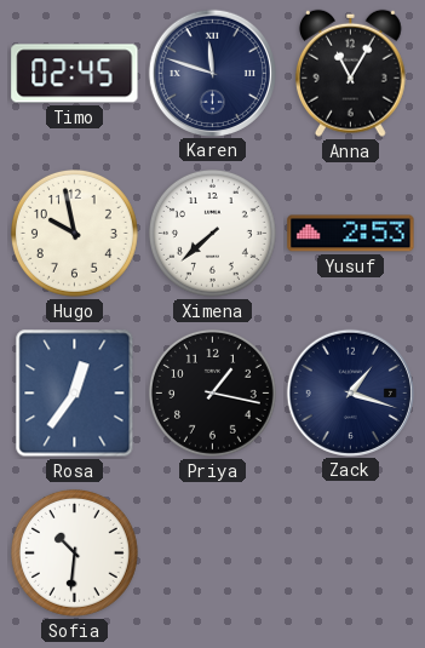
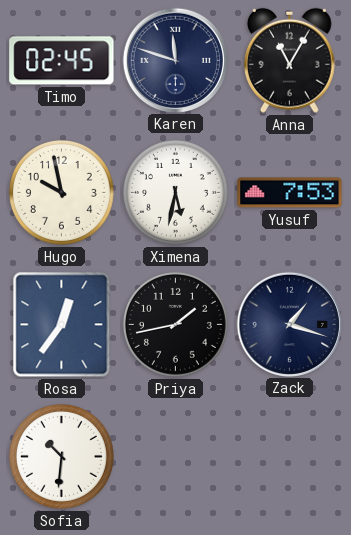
Ximena: 7:38 -> 5:32 (175, 192)
Yusuf: 2:53 -> 7:53 (290, 193)
Priya: 1:17 -> 1:43 (175, 324)
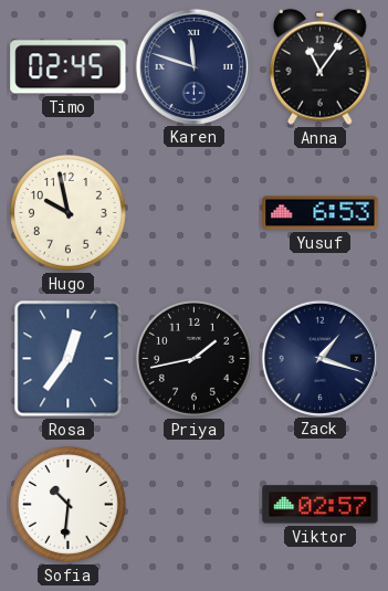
Anna: 11:05 -> 11:06 (319, 66)
Ximena: 5:32 -> none (175, 192)
Yusuf: 7:53 -> 6:53 (321, 213)
Viktor: none -> 02:57 (321, 505)
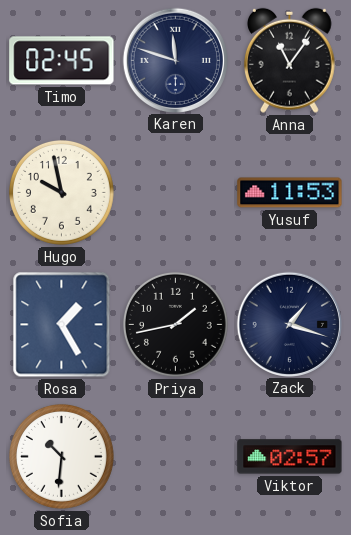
Yusuf: 6:53 -> 11:53 (290, 193)
Rosa: 12:36 -> 1:25 (62, 325)
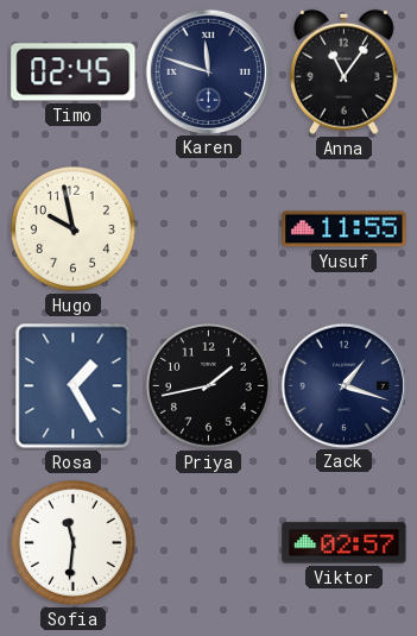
Yusuf: 11:53 -> 11:55 (345, 229)
Sofia: 10:31 -> 11:31 (72, 542)
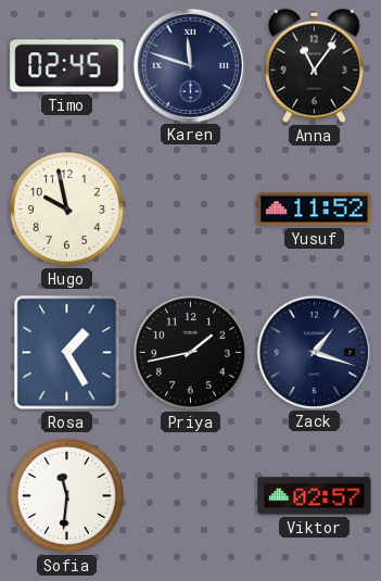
Yusuf: 11:55 -> 11:52 (315, 210)
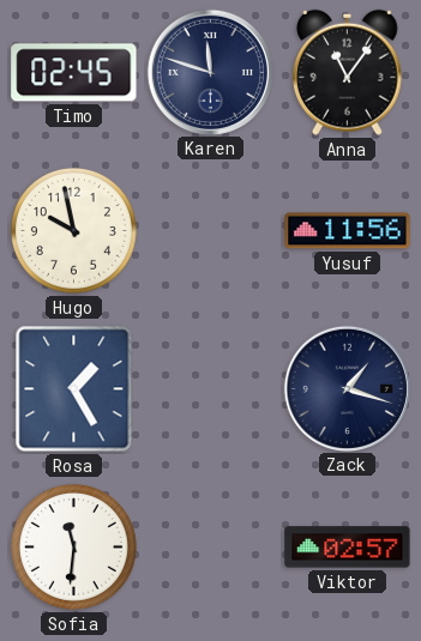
Yusuf: 11:52 -> 11:56 (348, 231)
Priya: 1:43 -> none (190, 352)
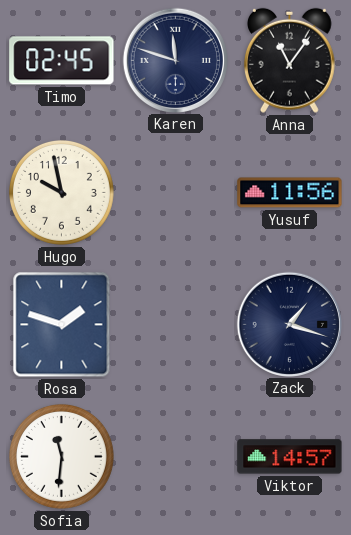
Rosa: 1:25 -> 1:48 (62, 325)
Viktor: 02:57 -> 14:57 (290, 457)
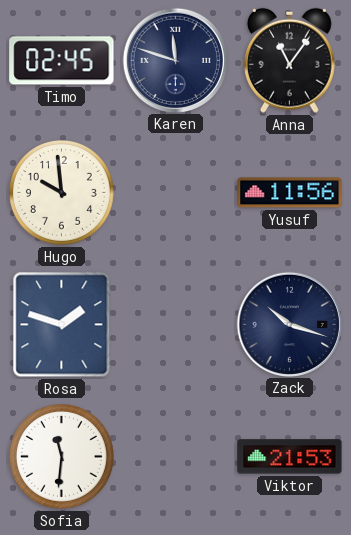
Hugo: 9:58 -> 9:59 (61, 192)
Zack: 1:18 -> 10:18 (289, 324)
Viktor: 14:57 -> 21:53 (290, 457)
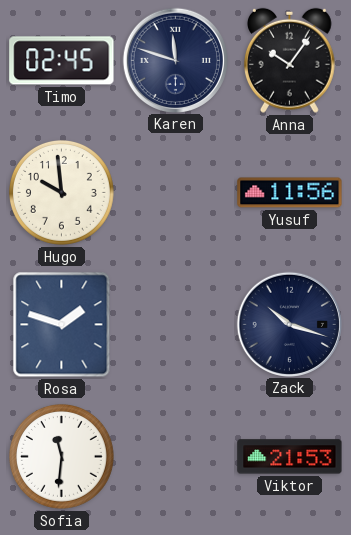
Anna: 11:06 -> 10:06 (289, 60)
